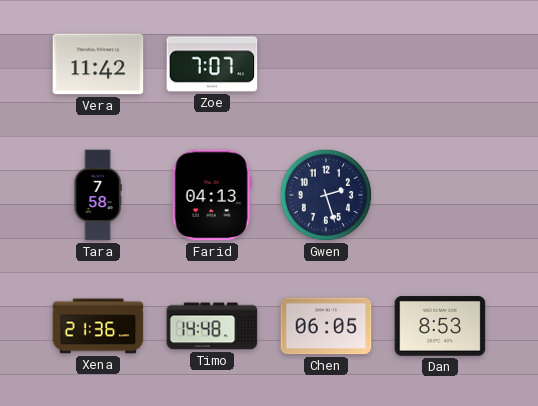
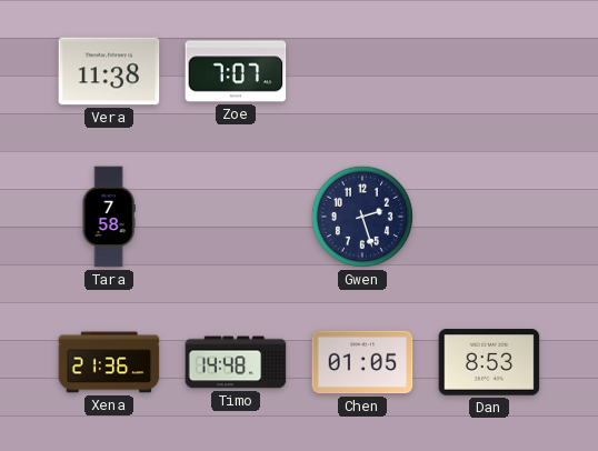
Vera: 11:42 -> 11:38 (109, 71)
Farid: 04:13 -> none (212, 195)
Chen: 06:05 -> 01:05 (362, 362)
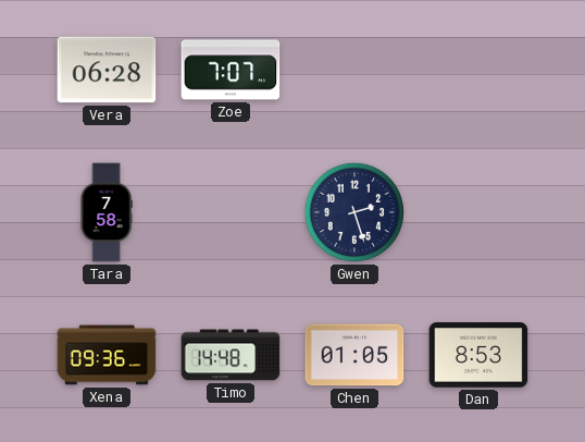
Vera: 11:38 -> 06:28 (107, 70)
Xena: 21:36 -> 09:36 (107, 355)
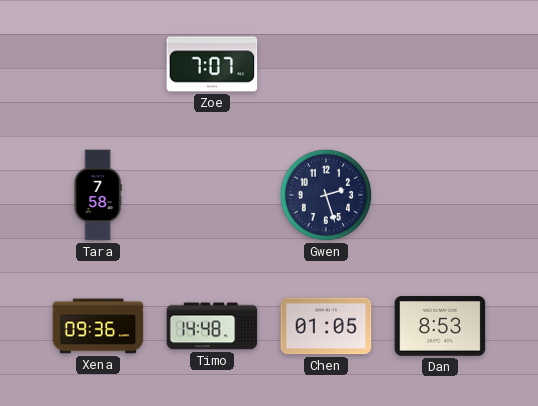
Vera: 06:28 -> none (107, 70)
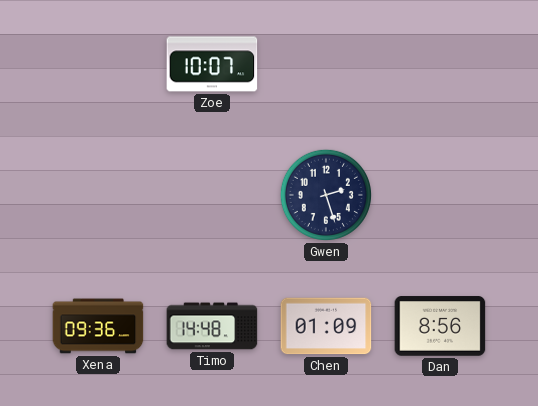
Zoe: 7:07 -> 10:07 (212, 64)
Tara: 7:58 -> none (98, 195)
Chen: 01:05 -> 01:09 (326, 326)
Dan: 8:53 -> 8:56 (440, 326)
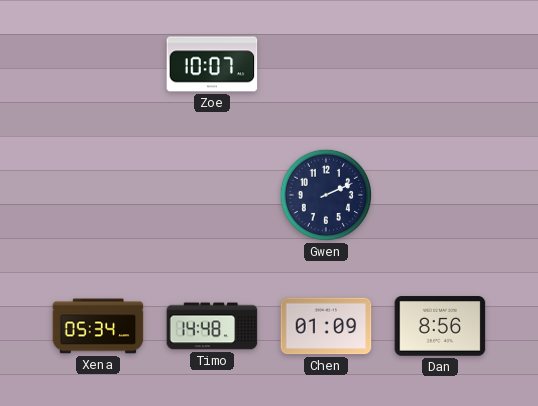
Gwen: 2:27 -> 2:11 (326, 195)
Xena: 09:36 -> 05:34 (98, 326)
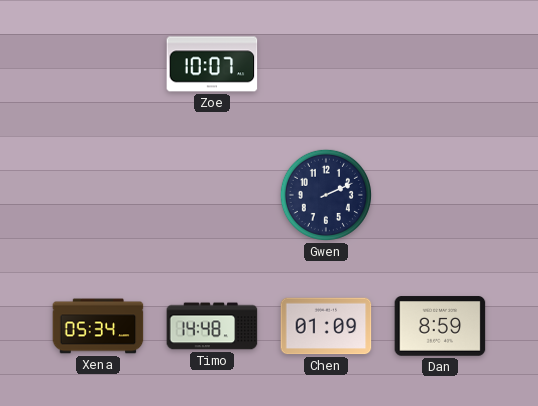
Dan: 8:56 -> 8:59 (440, 326)
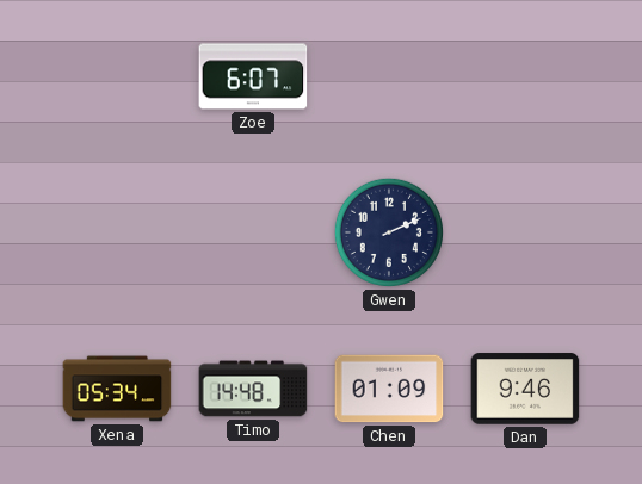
Zoe: 10:07 -> 6:07 (253, 76)
Dan: 8:59 -> 9:46 (525, 389)
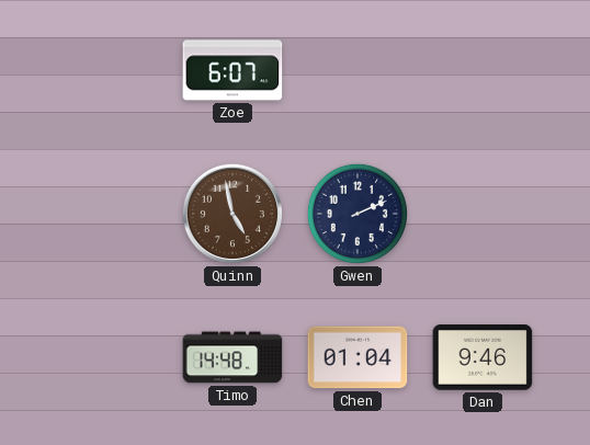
Quinn: none -> 4:58 (232, 214)
Xena: 05:34 -> none (117, 389)
Chen: 01:09 -> 01:04 (358, 357)
